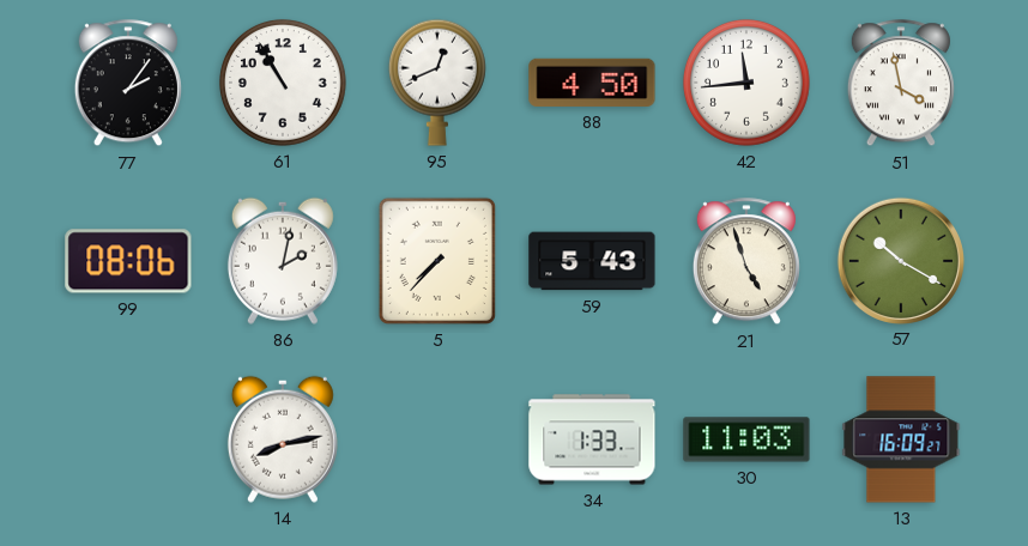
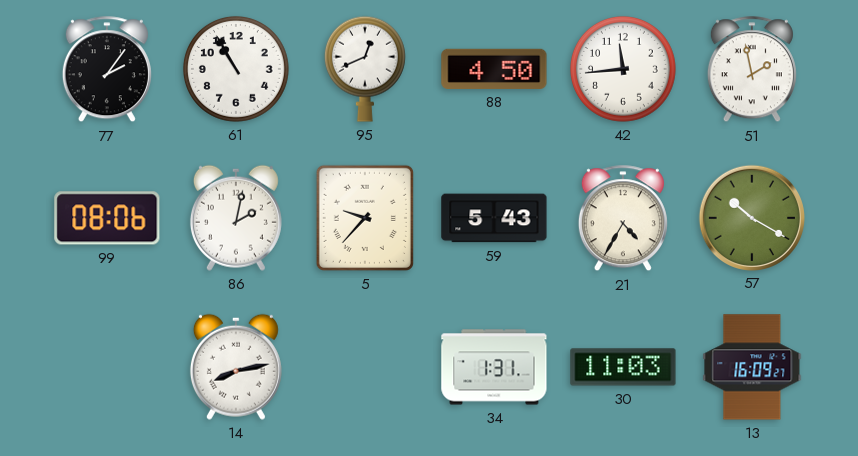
51: 3:58 -> 1:58 (752, 70)
5: 7:37 -> 9:37 (365, 218)
21: 4:57 -> 4:35 (623, 219)
34: 1:33 -> 1:31 (494, 367)
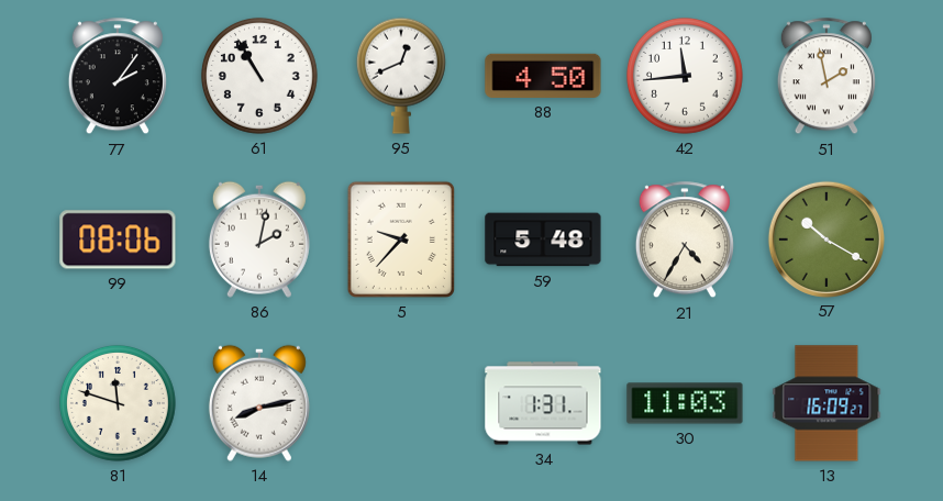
59: 5:43 -> 5:48 (543, 240)
81: none -> 11:48 (118, 403)
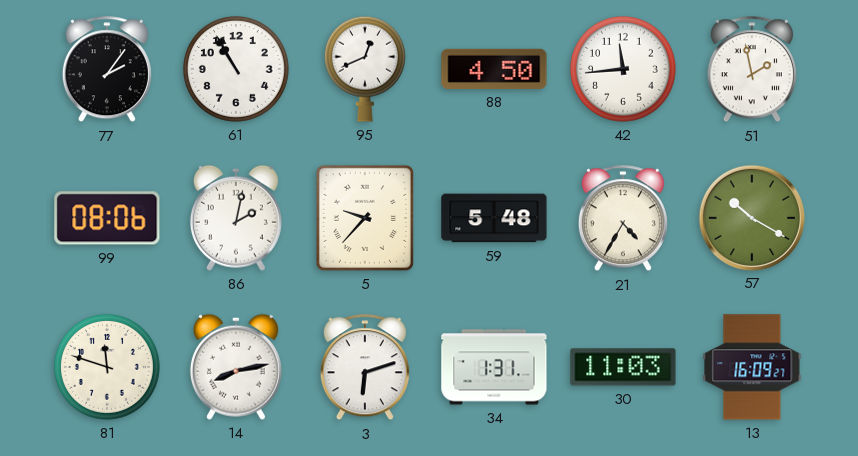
3: none -> 6:12 (365, 368)
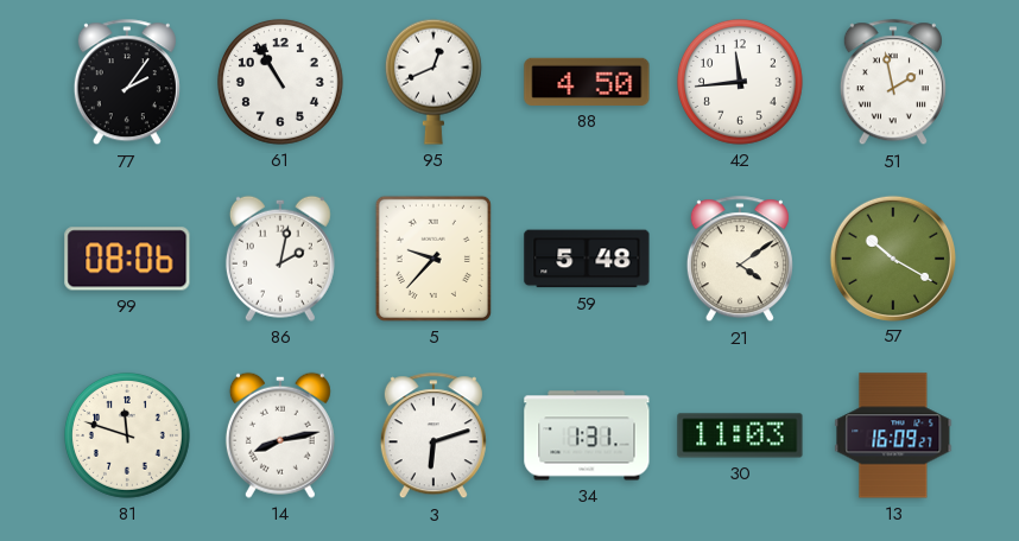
21: 4:35 -> 4:09 (740, 260)
